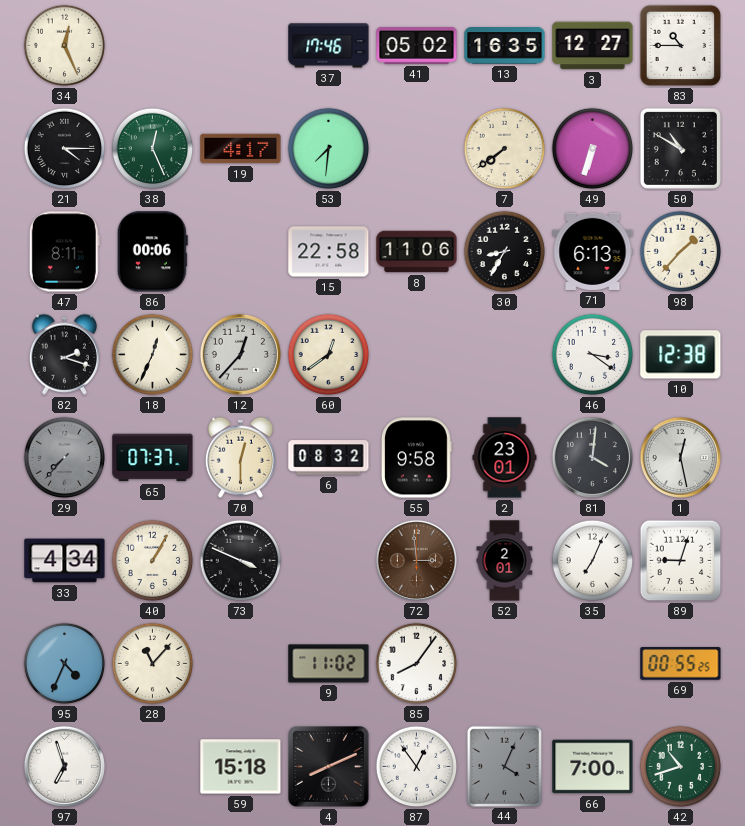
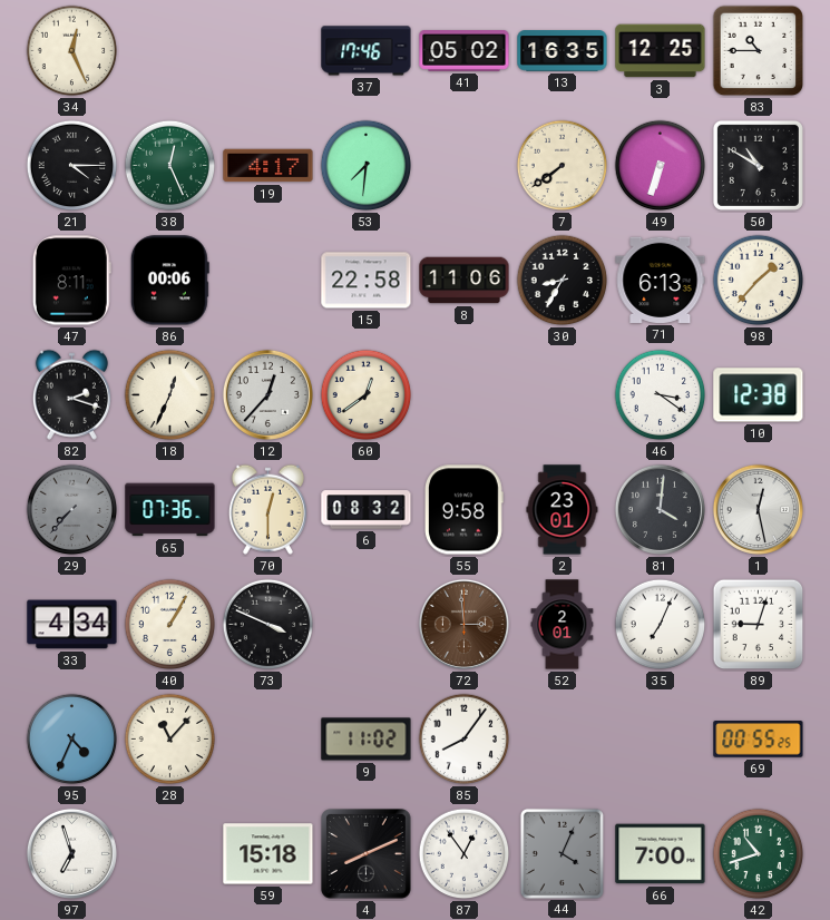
3: 12:27 -> 12:25 (661, 51)
65: 07:37 -> 07:36 (170, 510)
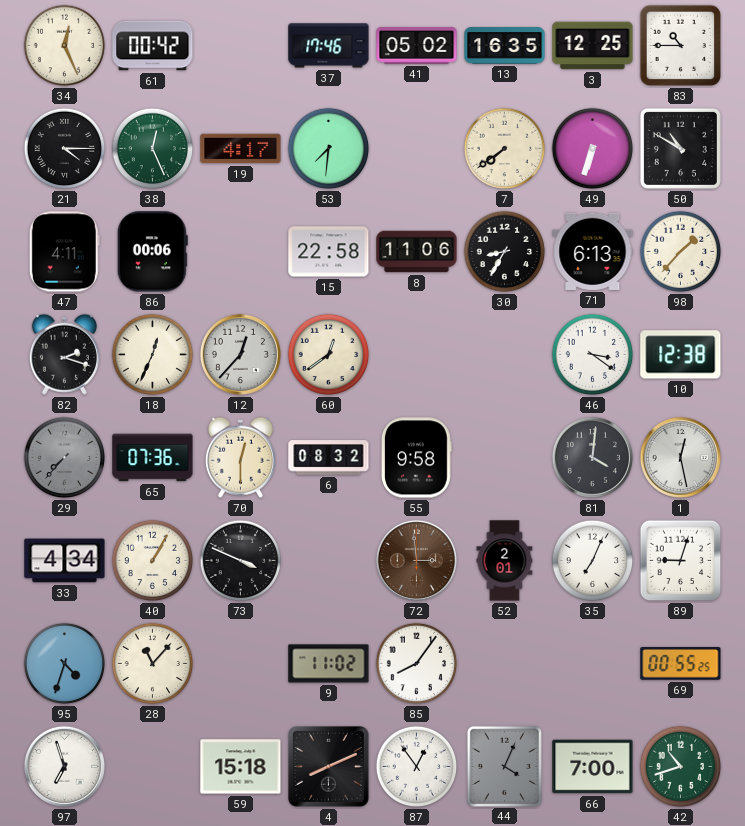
61: none -> 00:42 (153, 46)
47: 8:11 -> 4:11 (64, 252)
2: 23:01 -> none (563, 510)
95: 4:34 -> 4:33 (65, 664)
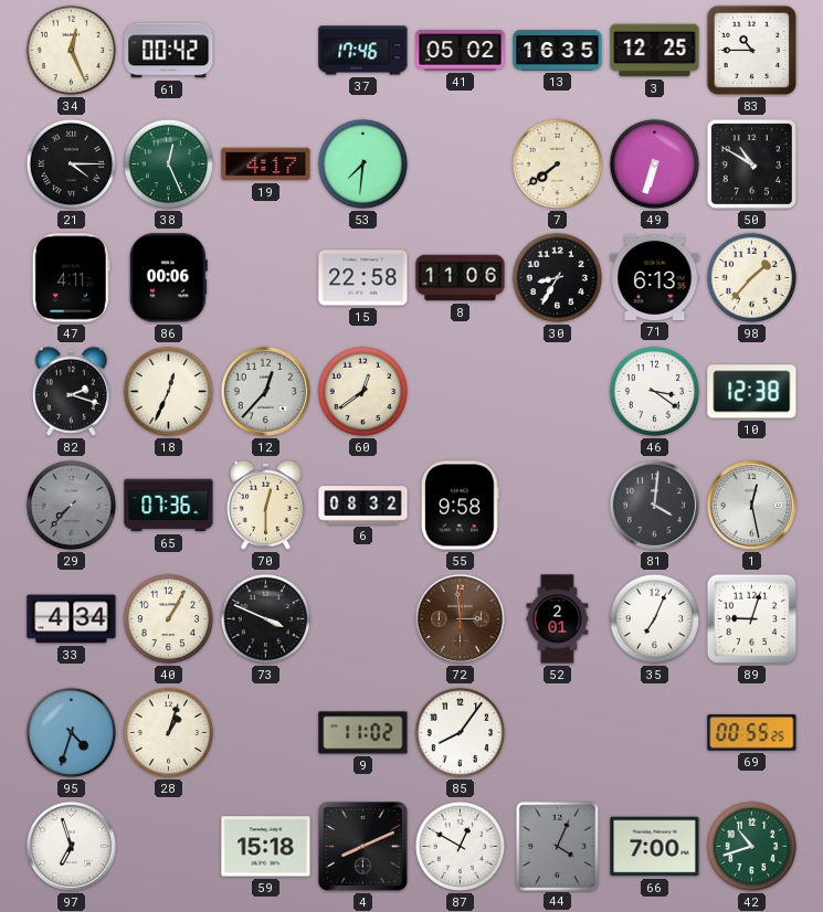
28: 11:07 -> 1:03 (169, 733)
87: 12:54 -> 12:50 (461, 847)
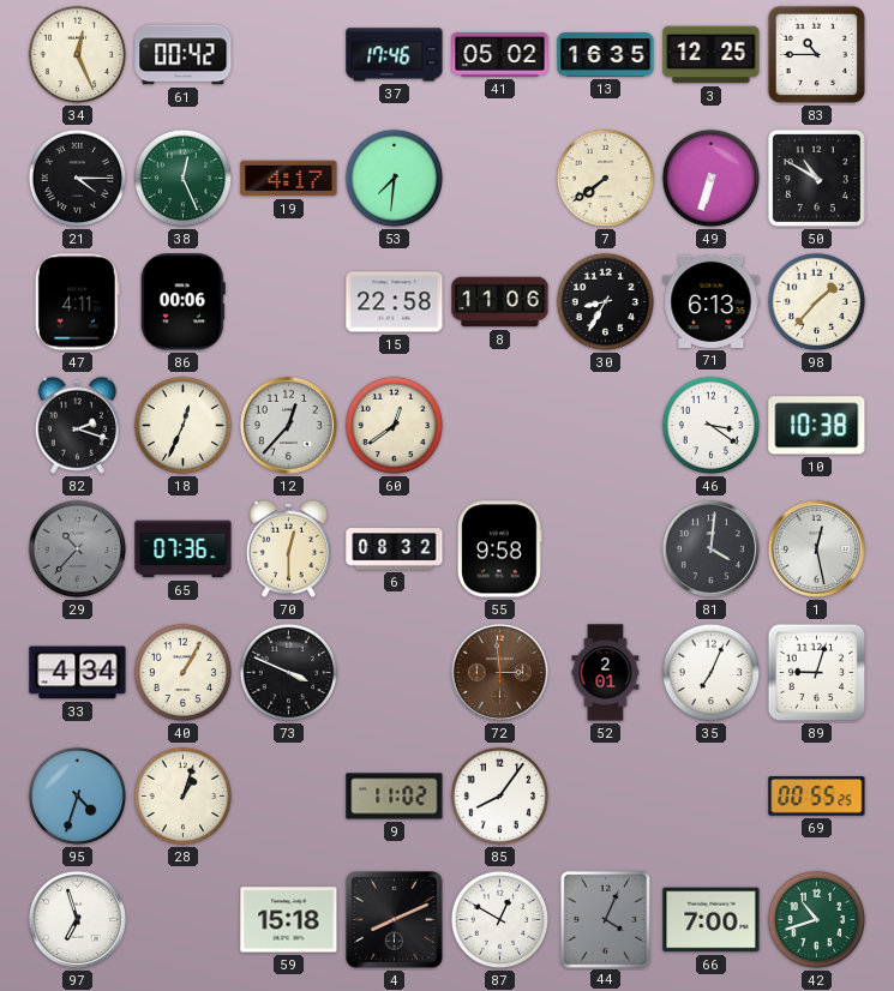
10: 12:38 -> 10:38 (817, 426)
29: 7:37 -> 10:37 (78, 549)
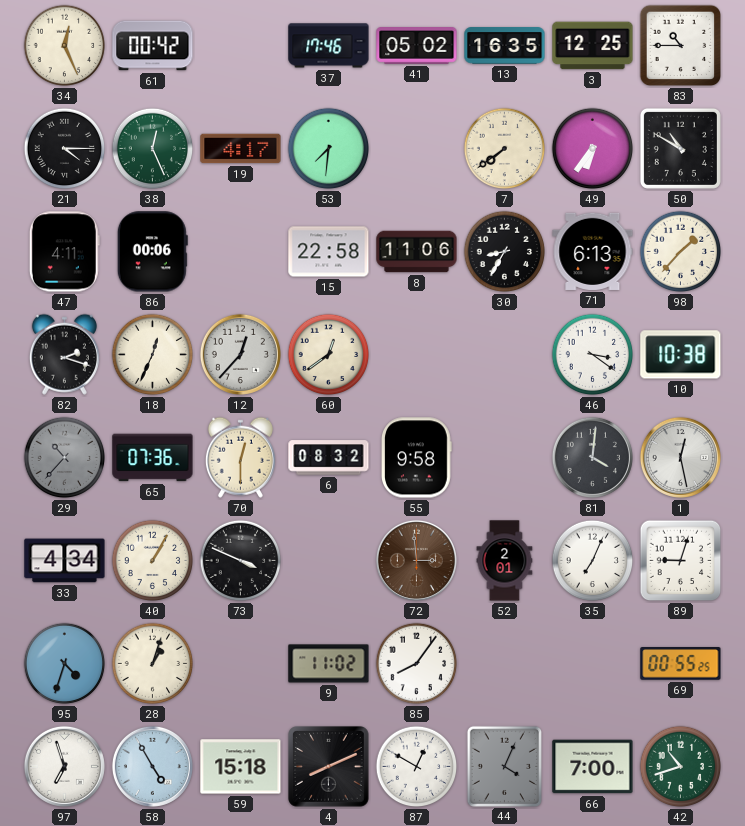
49: 6:33 -> 6:36 (593, 149)
58: none -> 4:55 (152, 766)
